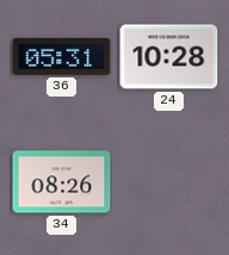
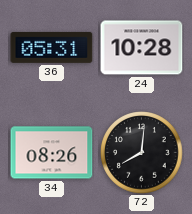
72: none -> 8:01 (142, 153)
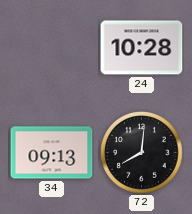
36: 05:31 -> none (52, 47)
34: 08:26 -> 09:13 (52, 153)
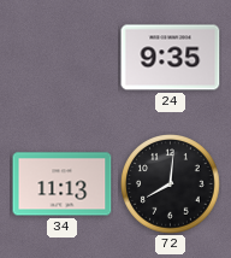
24: 10:28 -> 9:35 (171, 58)
34: 09:13 -> 11:13 (63, 184)
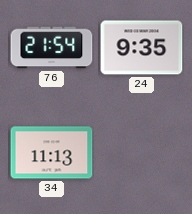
76: none -> 21:54 (52, 48)
72: 8:01 -> none (171, 184)
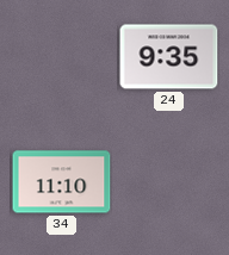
76: 21:54 -> none (52, 48)
34: 11:13 -> 11:10 (62, 182)
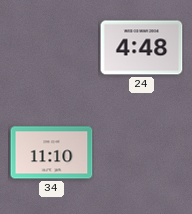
24: 9:35 -> 4:48 (142, 48)
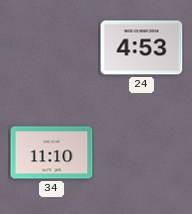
24: 4:48 -> 4:53 (142, 48)
